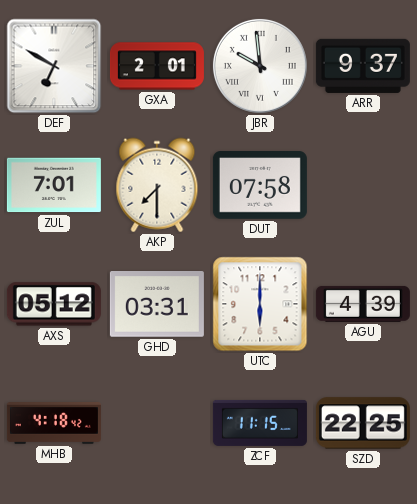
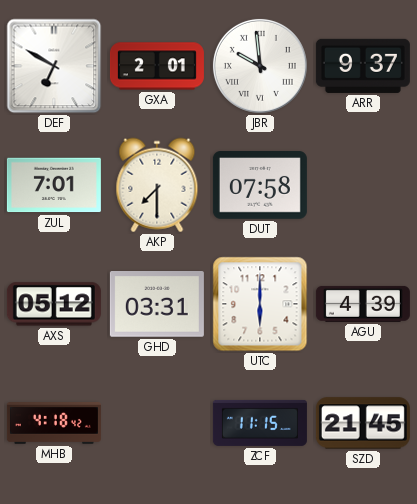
SZD: 22:25 -> 21:45 (363, 423)
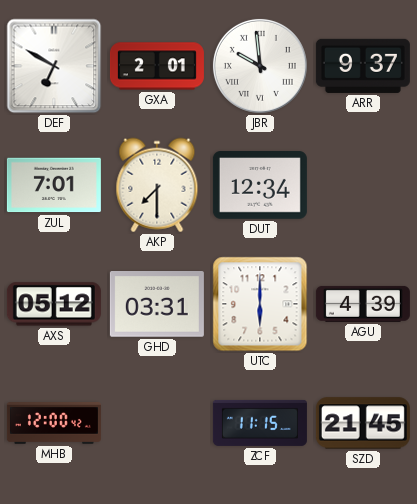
DUT: 07:58 -> 12:34 (260, 186)
MHB: 4:18 -> 12:00 (54, 424)
